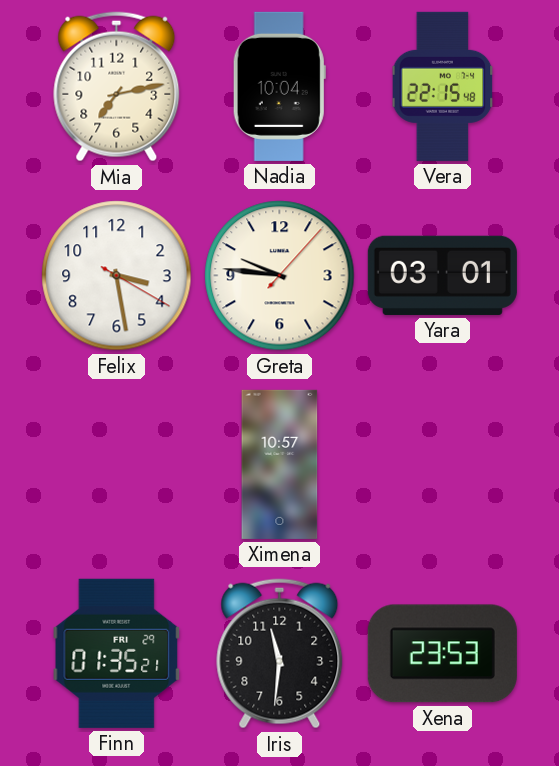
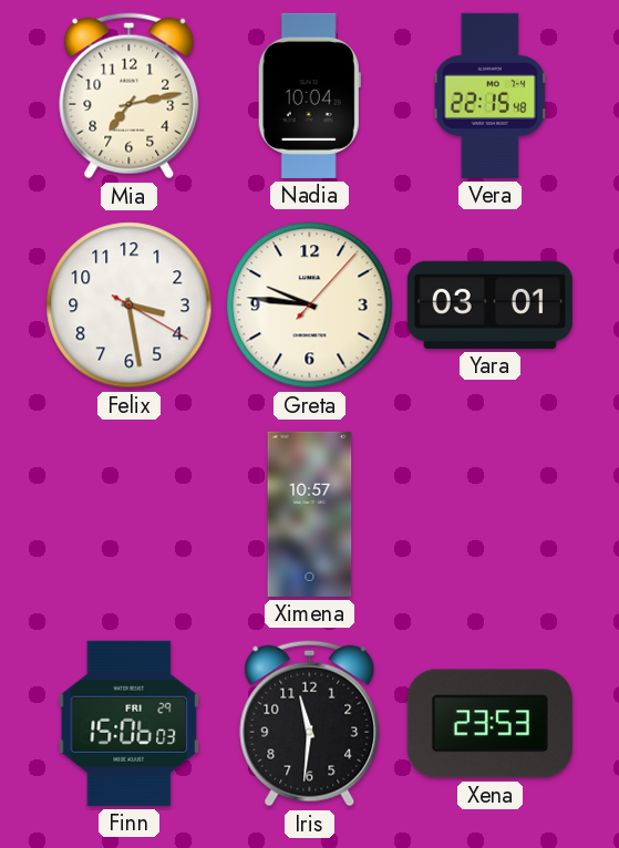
Finn: 01:35 -> 15:06 (130, 723)
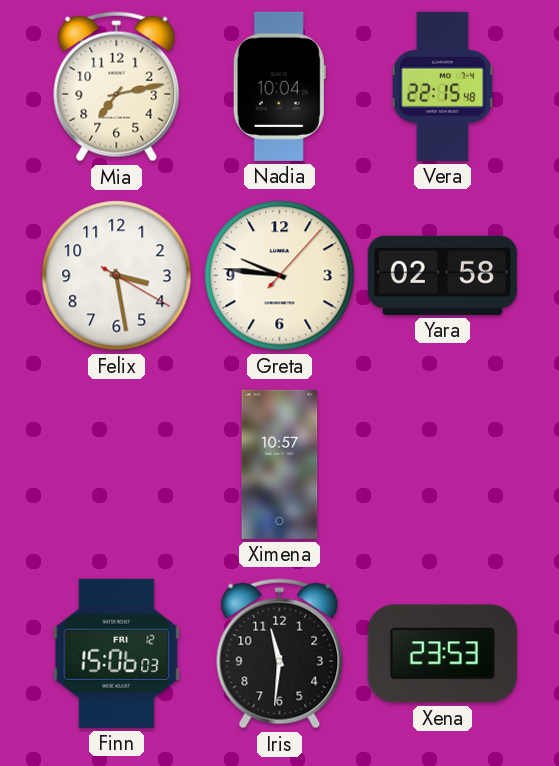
Yara: 03:01 -> 02:58 (442, 275)
Finn date: FRI 29 -> FRI 12 (117, 653)
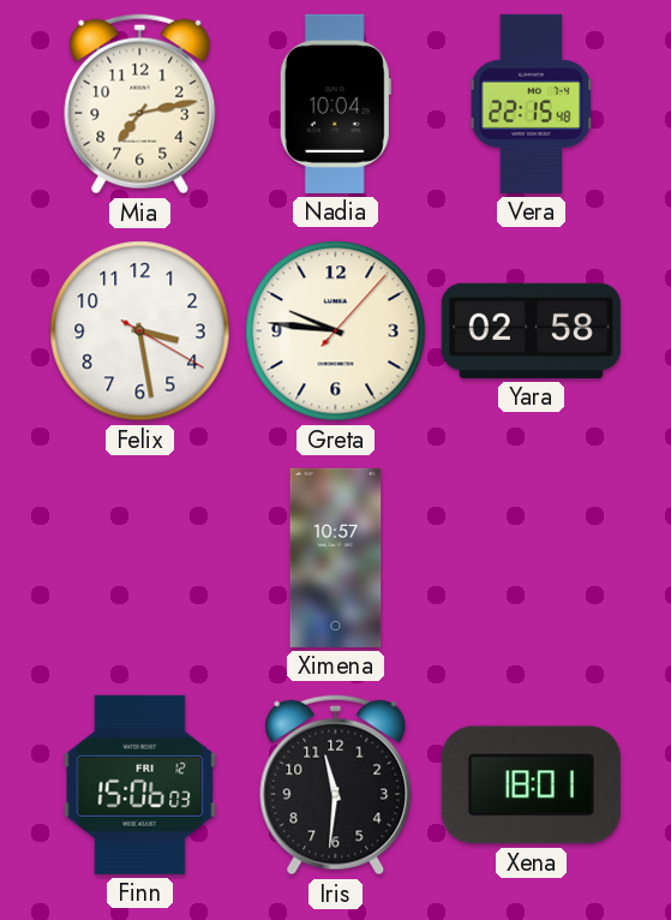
Xena: 23:53 -> 18:01 (531, 785)
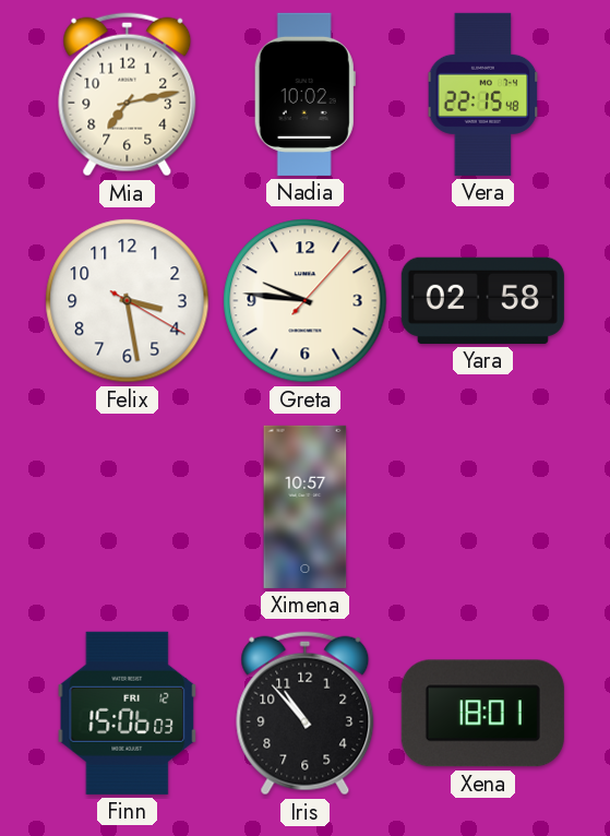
Nadia: 10:04 -> 10:02 (304, 94)
Iris: 11:31 -> 10:53 (306, 714)
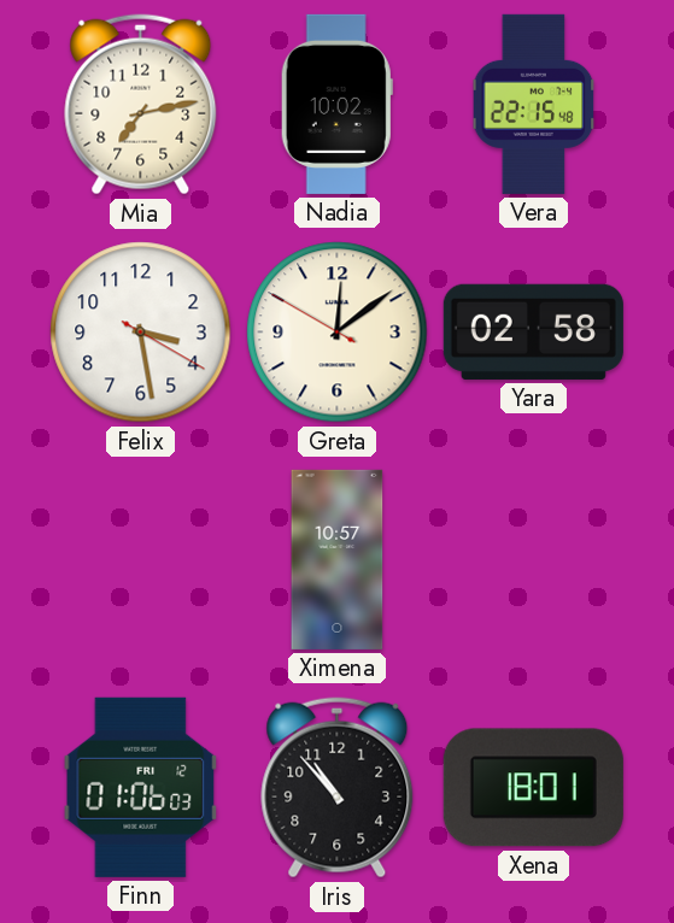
Greta: 9:46 -> 12:08 (338, 333)
Finn: 15:06 -> 01:06 (141, 787)
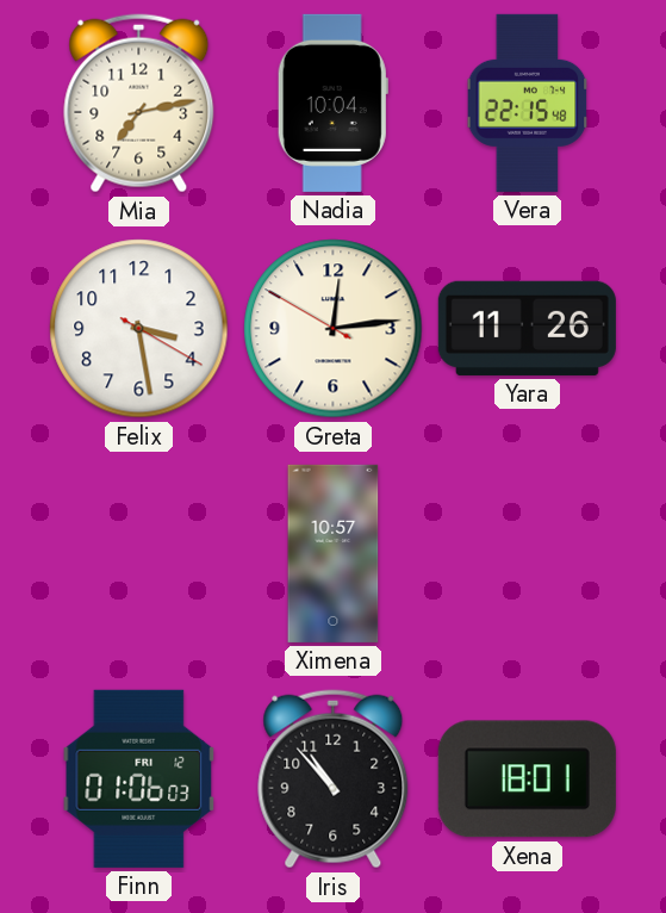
Nadia: 10:02 -> 10:04 (332, 103)
Greta: 12:08 -> 12:13 (334, 329)
Yara: 02:58 -> 11:26 (527, 328)
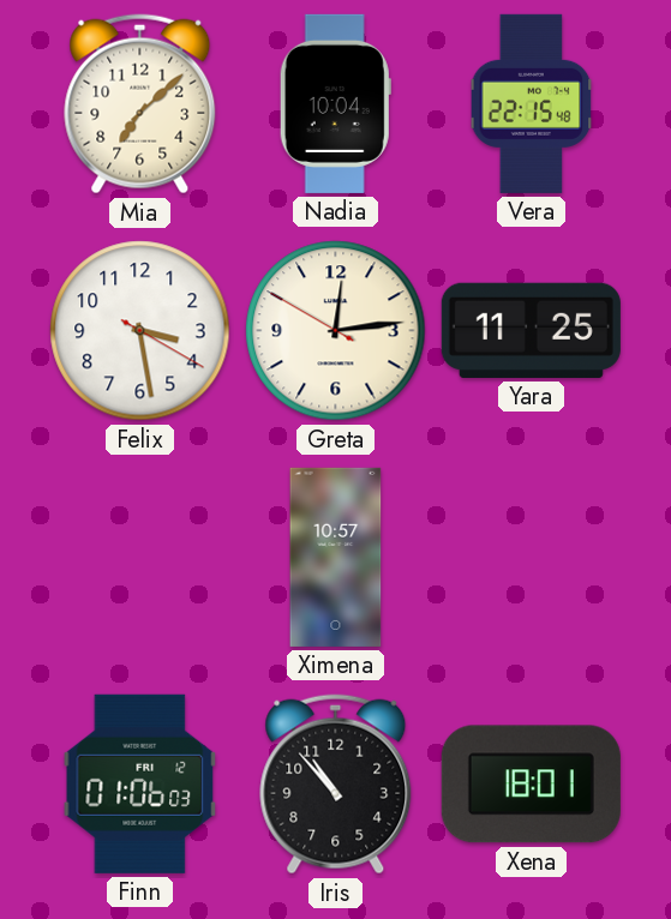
Mia: 7:13 -> 7:08 (140, 104)
Yara: 11:26 -> 11:25 (531, 330)
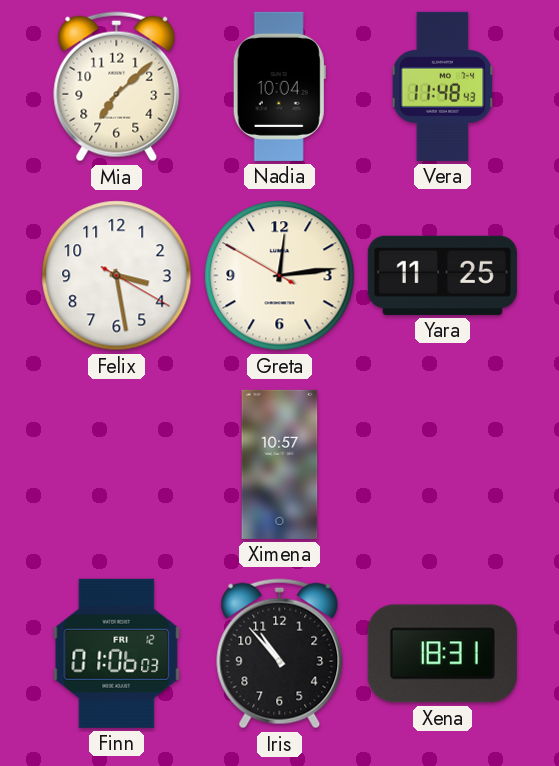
Vera: 22:15 -> 11:48 (443, 86)
Xena: 18:01 -> 18:31 (442, 654)
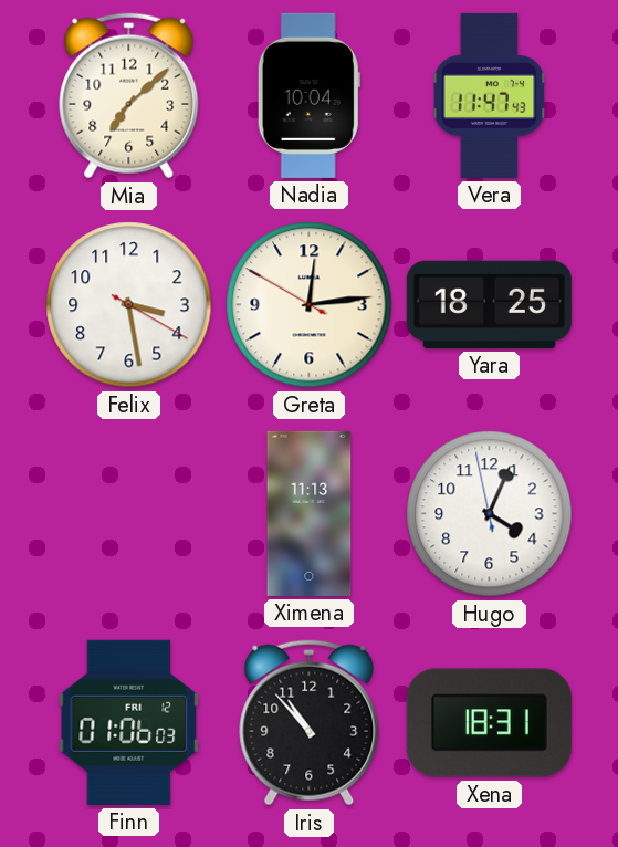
Vera: 11:48 -> 11:47 (490, 95)
Yara: 11:25 -> 18:25 (489, 304)
Ximena: 10:57 -> 11:13 (310, 513)
Hugo: none -> 4:03 (490, 514)
